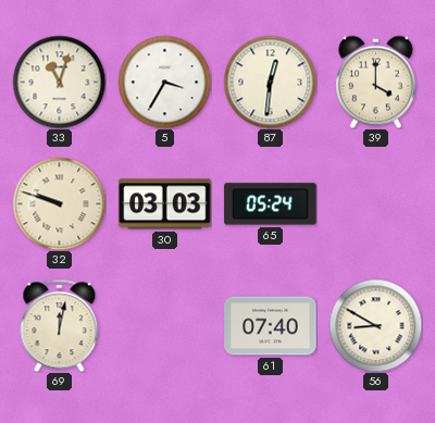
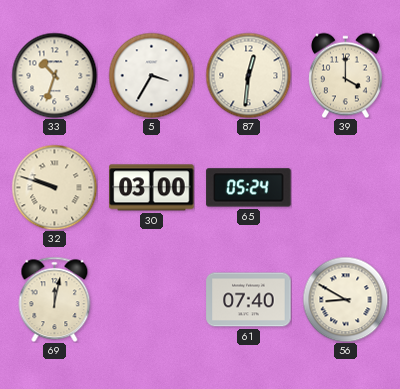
33: 11:03 -> 10:33 (54, 75)
30: 03:03 -> 03:00 (152, 188)
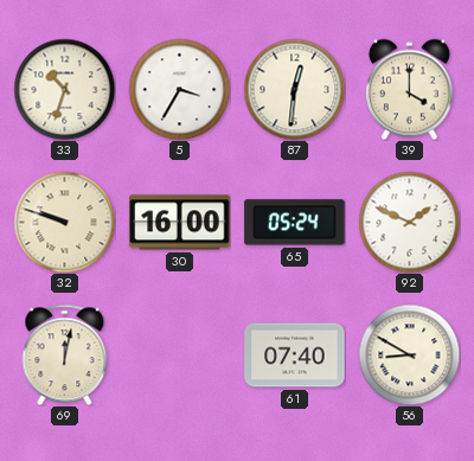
30: 03:00 -> 16:00 (180, 223)
92: none -> 1:49 (409, 222)
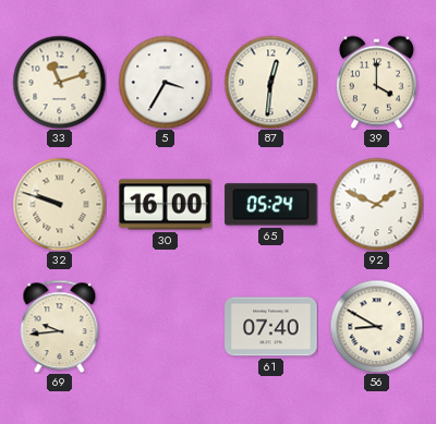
33: 10:33 -> 11:12 (59, 82)
69: 12:02 -> 9:44 (60, 326)
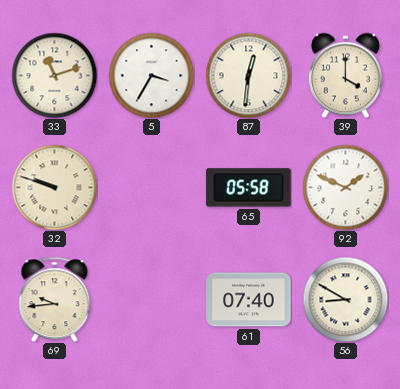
30: 16:00 -> none (166, 205)
65: 05:24 -> 05:58 (249, 188)
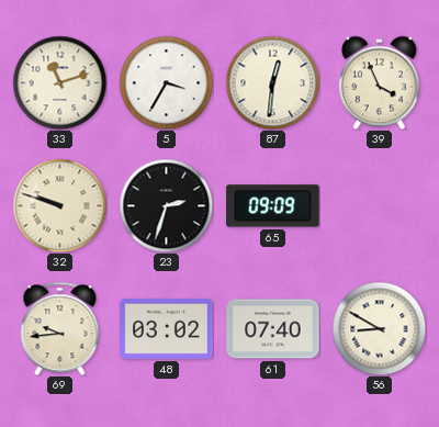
39: 4:00 -> 3:56 (379, 82)
23: none -> 2:33 (166, 205)
65: 05:58 -> 09:09 (273, 206)
92: 1:49 -> none (345, 187)
48: none -> 03:02 (167, 328)
